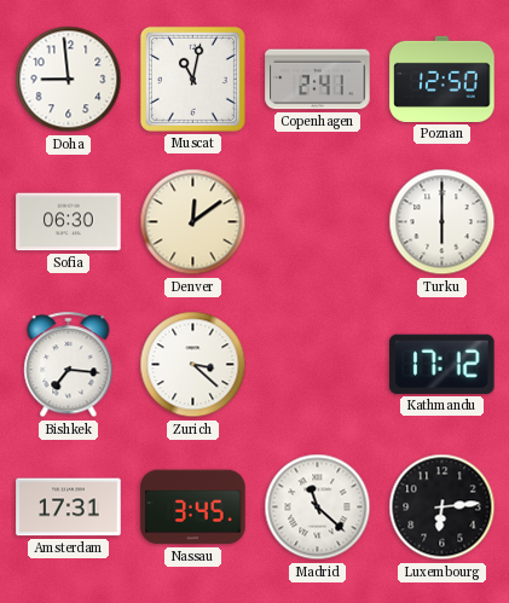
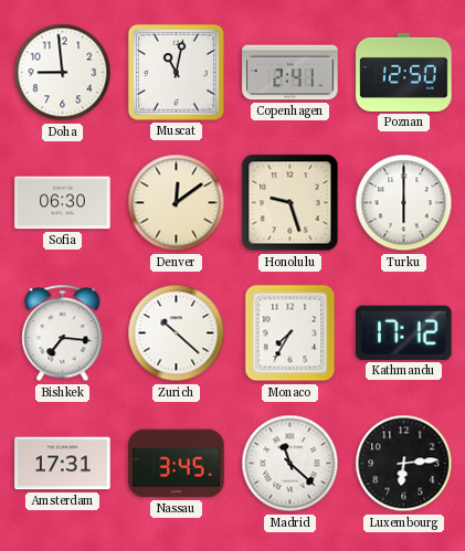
Honolulu: none -> 9:27 (290, 203)
Zurich: 3:22 -> 10:22 (177, 333)
Monaco: none -> 7:35 (290, 333)
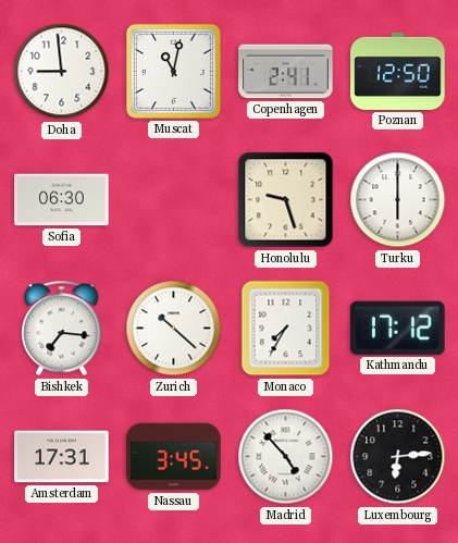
Denver: 12:09 -> none (177, 203)
Madrid: 11:22 -> 4:53 (286, 457)
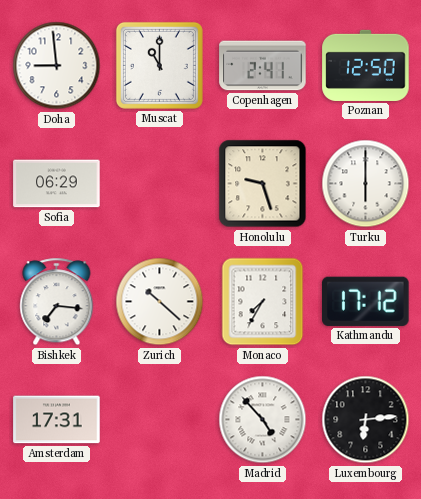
Muscat: 11:02 -> 11:00 (159, 65)
Sofia: 06:30 -> 06:29 (57, 184)
Nassau: 3:45 -> none (174, 457)
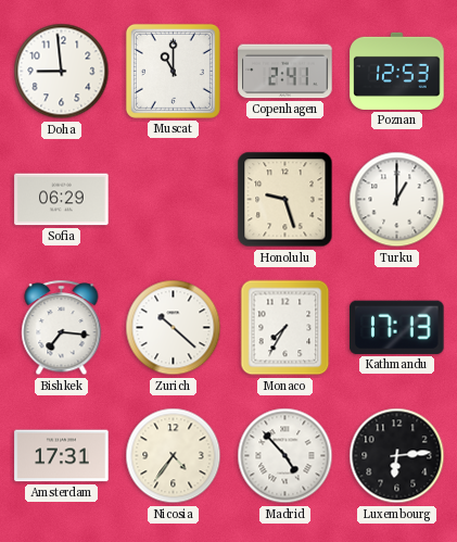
Poznan: 12:50 -> 12:53 (397, 71)
Turku: 6:00 -> 1:00 (397, 200)
Kathmandu: 17:12 -> 17:13 (397, 327)
Nicosia: none -> 4:36 (174, 456)
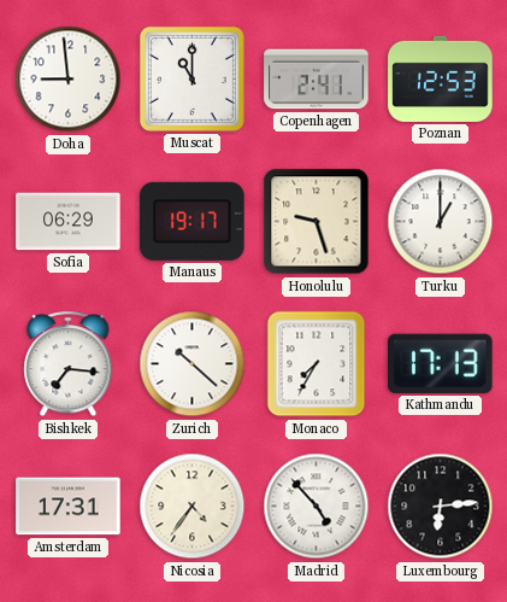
Manaus: none -> 19:17 (193, 221)
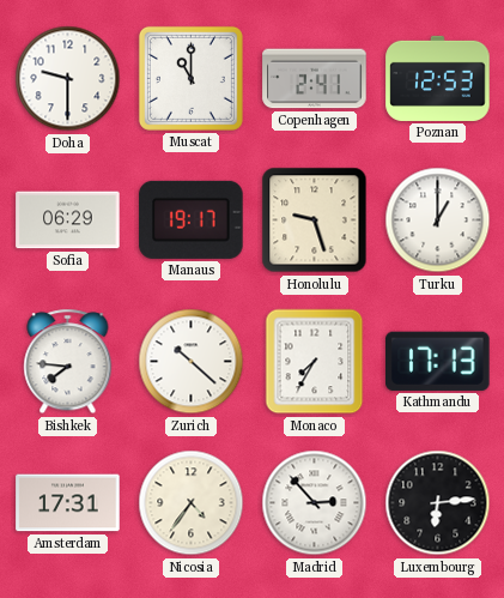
Doha: 8:59 -> 9:30 (68, 79)
Bishkek: 7:16 -> 7:46 (68, 362)
Madrid: 4:53 -> 2:53 (315, 503)
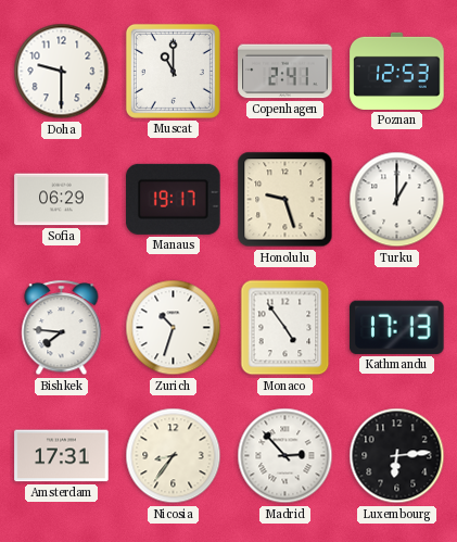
Zurich: 10:22 -> 10:33 (174, 328)
Monaco: 7:35 -> 4:54 (285, 328)
Nicosia: 4:36 -> 8:36 (174, 456)
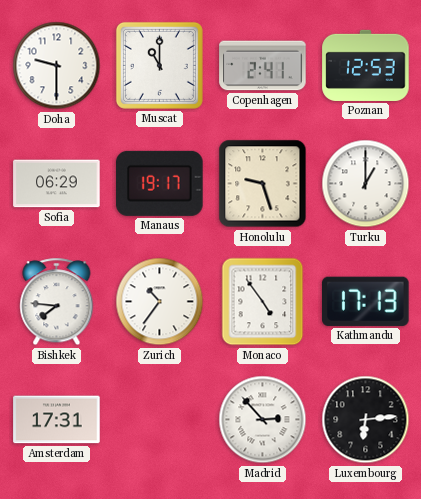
Zurich: 10:33 -> 10:36 (160, 302)
Nicosia: 8:36 -> none (174, 456)
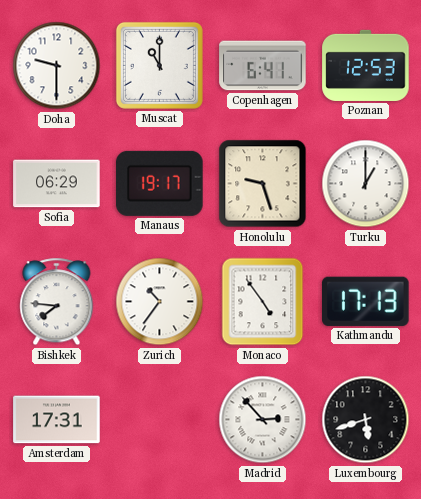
Copenhagen: 2:41 -> 6:41 (263, 66)
Luxembourg: 6:14 -> 5:42 (366, 420)
